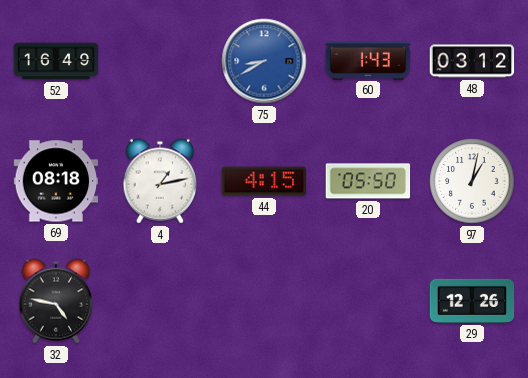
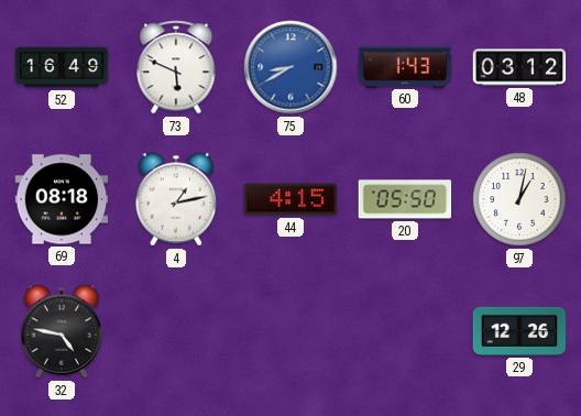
73: none -> 5:49 (176, 67)
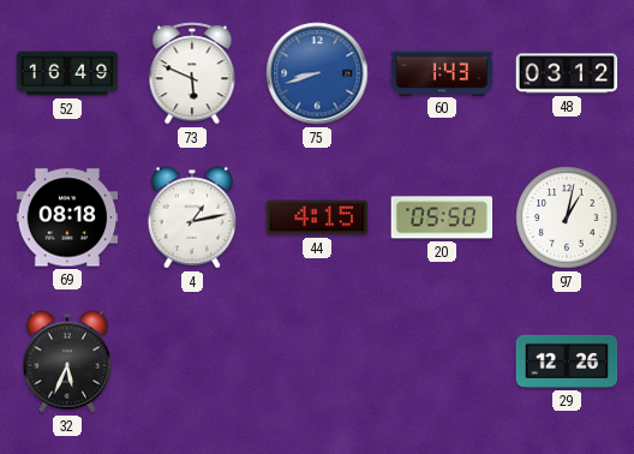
75: 8:40 -> 8:42 (317, 73)
32: 4:47 -> 5:34 (67, 362)
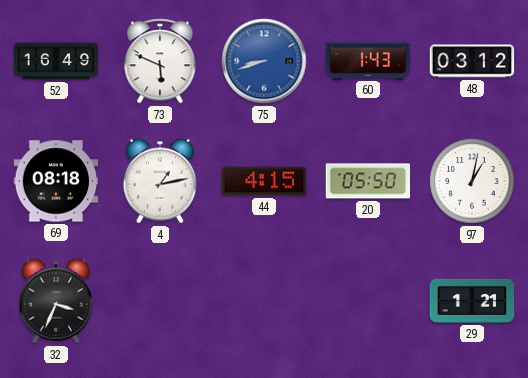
32: 5:34 -> 3:34 (56, 301)
29: 12:26 -> 1:21 (472, 301)
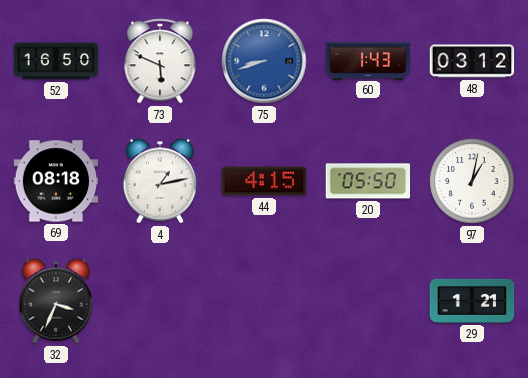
52: 16:49 -> 16:50 (56, 61)
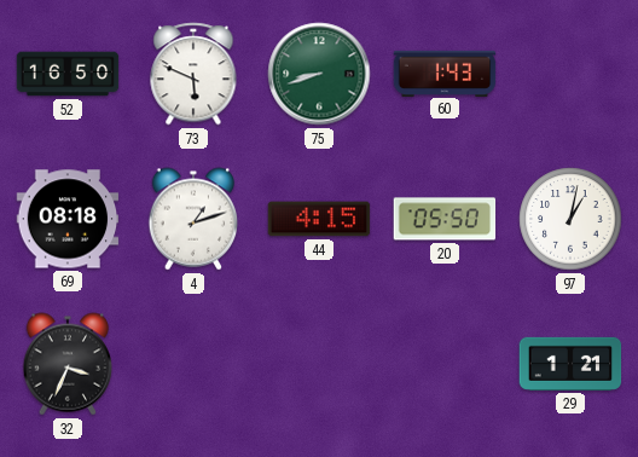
75 dial: blue -> green (319, 74)
48: 03:12 -> none (472, 61)
4: 1:13 -> 1:12 (193, 219)
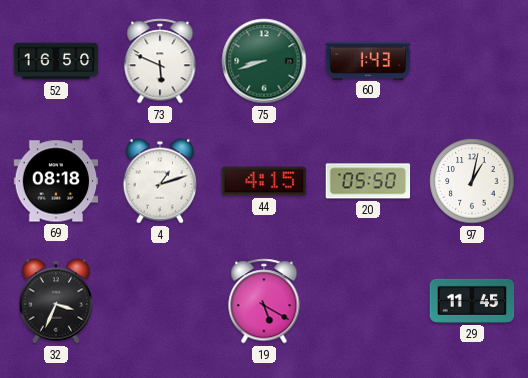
19: none -> 5:20 (264, 301)
29: 1:21 -> 11:45 (472, 301)
